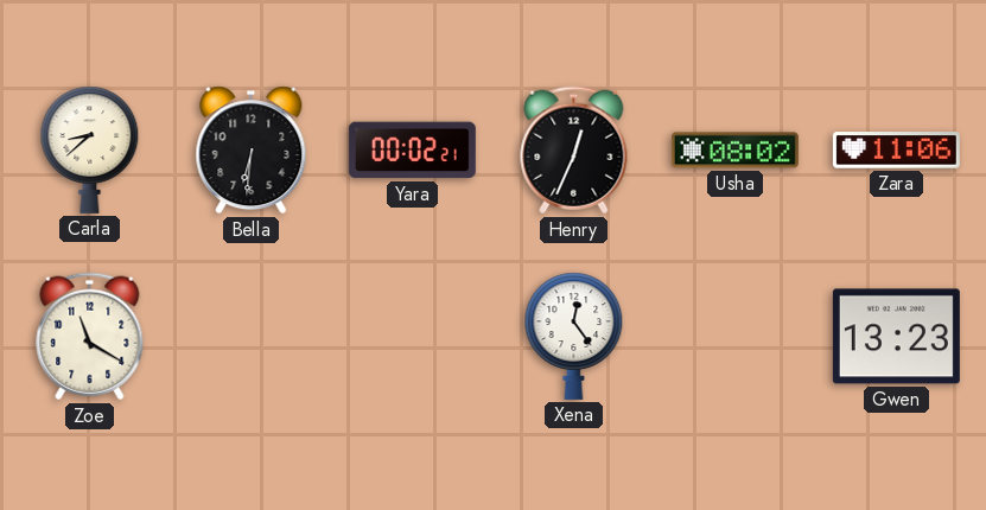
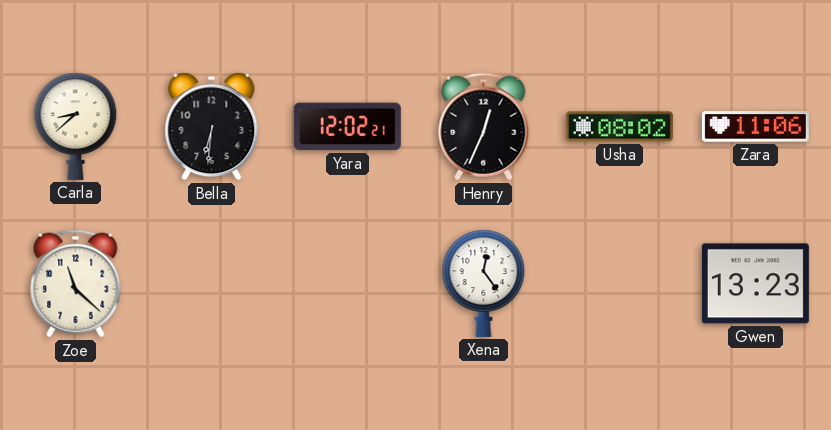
Yara: 00:02 -> 12:02 (347, 127)
Zoe: 11:20 -> 11:22 (76, 284)
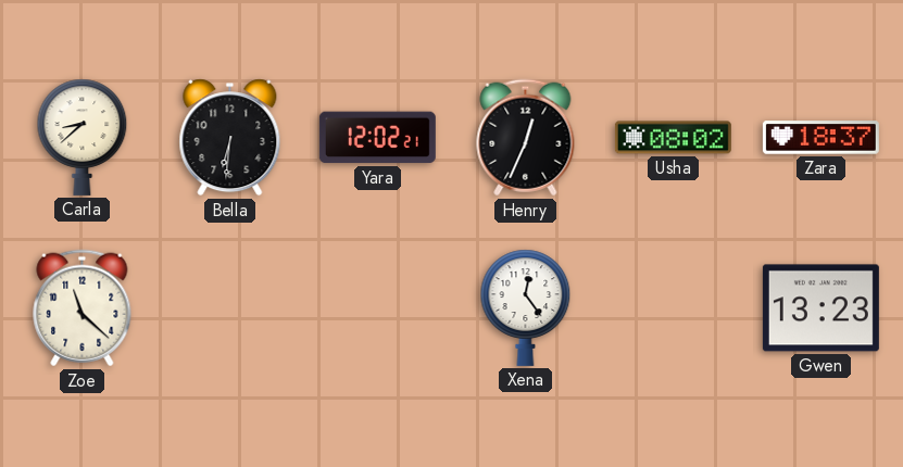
Zara: 11:06 -> 18:37 (820, 138)
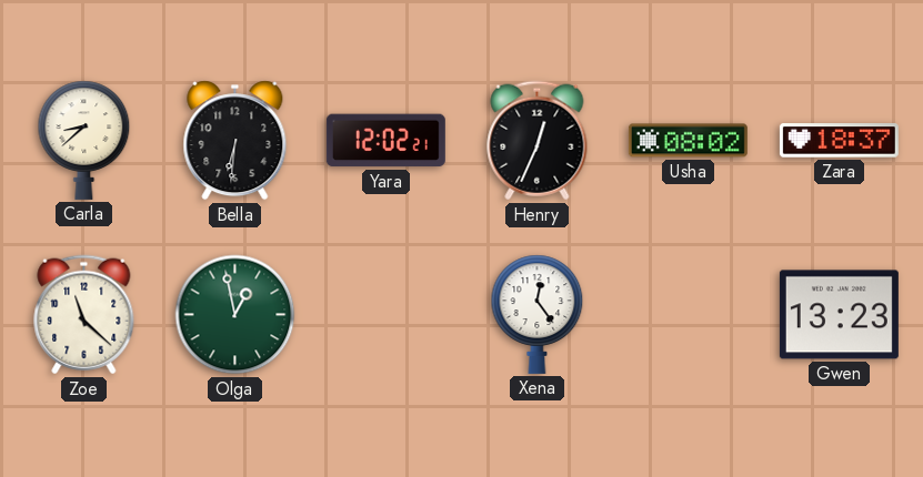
Olga: none -> 12:58 (235, 315)
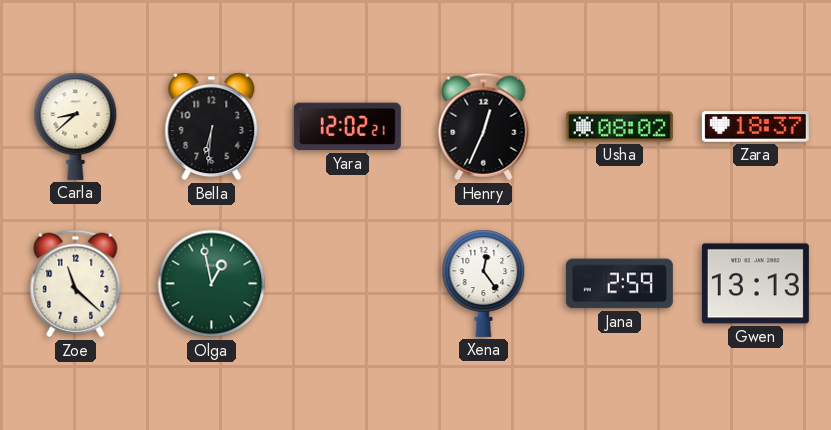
Jana: none -> 2:59 (619, 284)
Gwen: 13:23 -> 13:13 (755, 284)
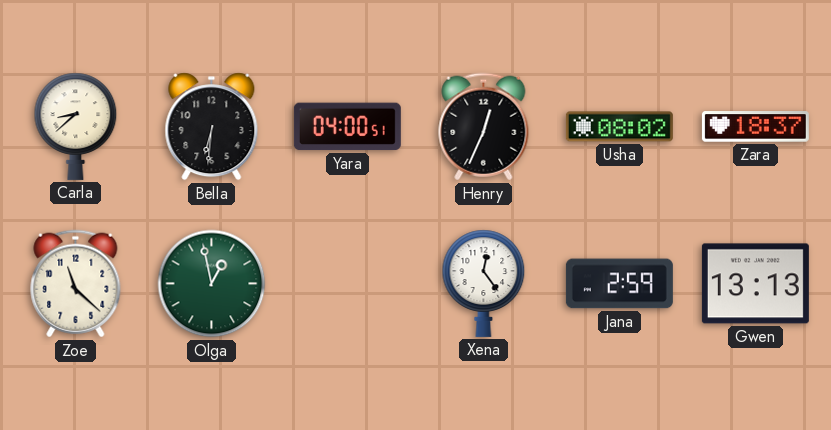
Yara: 12:02 -> 04:00 (347, 127)
